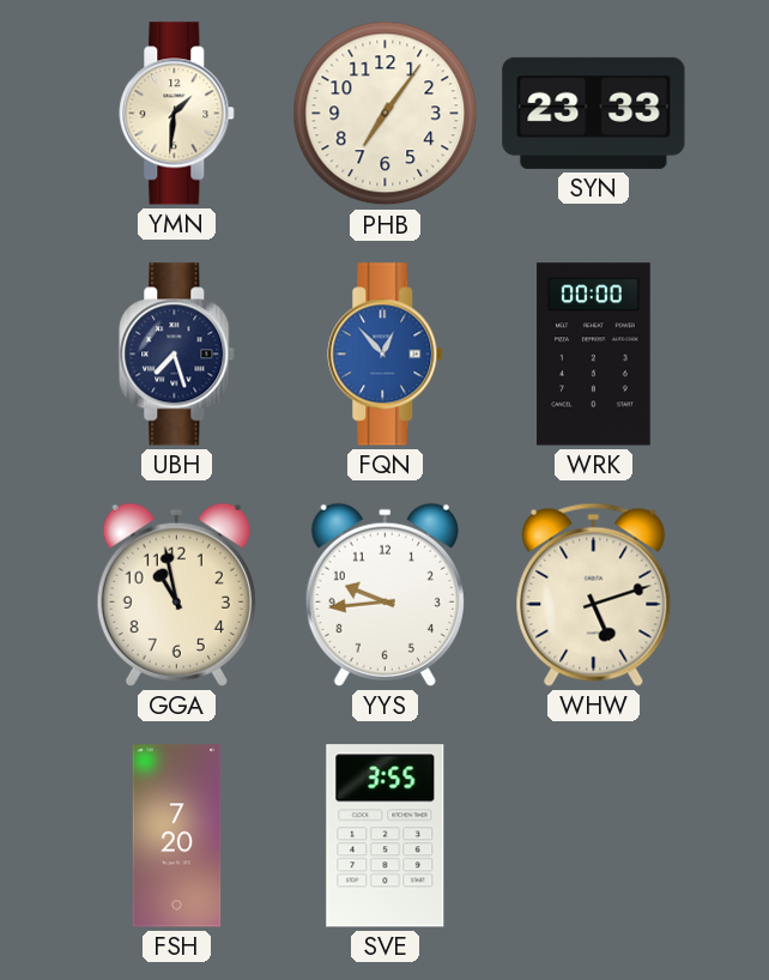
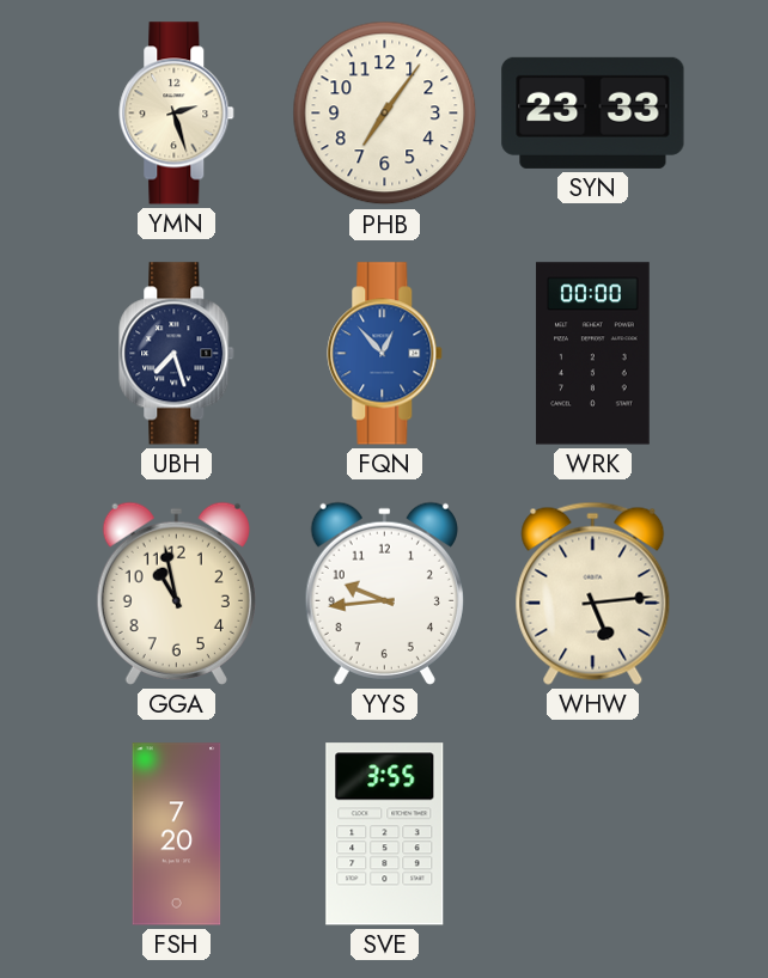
YMN: 1:31 -> 2:27 (177, 114)
WHW: 5:12 -> 5:14 (593, 593)
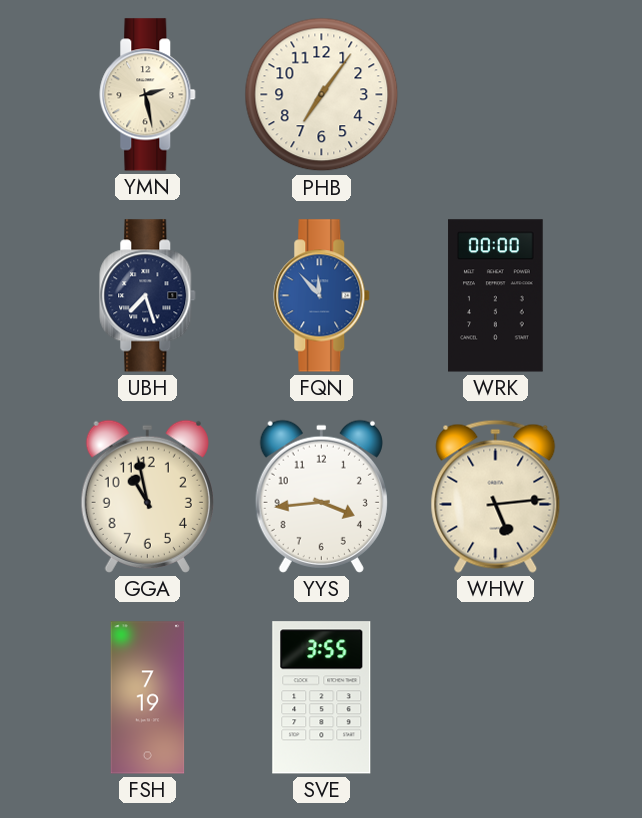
YMN: 2:27 -> 2:28 (148, 95)
SYN: 23:33 -> none (593, 112)
FQN: 12:53 -> 11:53 (322, 296)
YYS: 9:44 -> 3:44 (321, 496)
FSH: 7:20 -> 7:19 (148, 698)
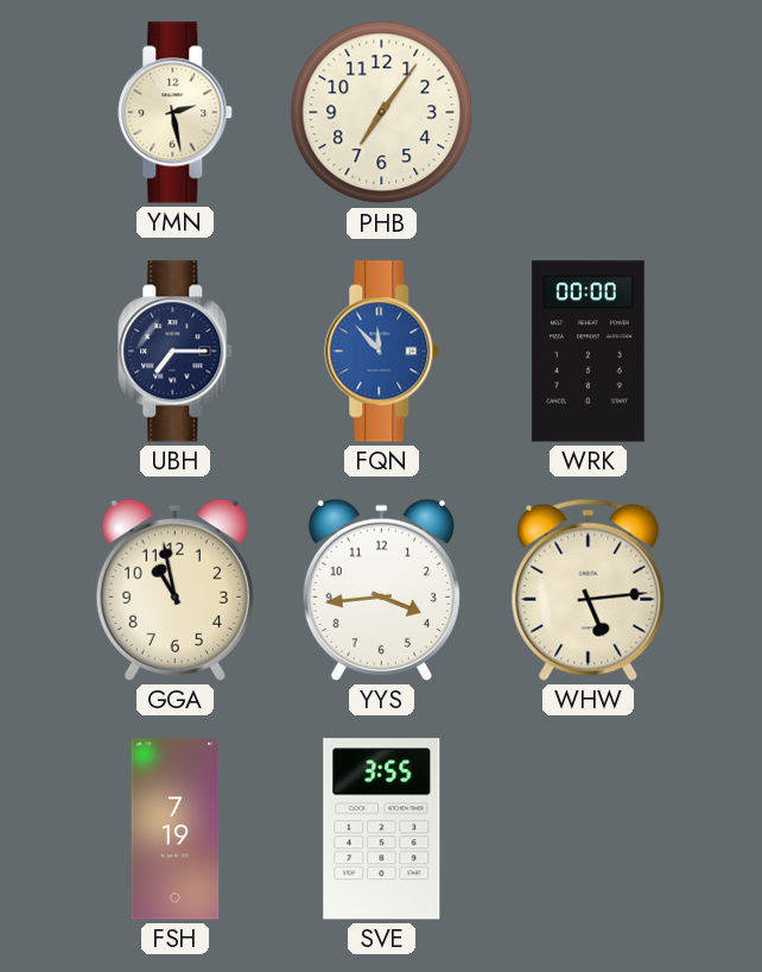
UBH: 7:27 -> 7:15 (176, 352)
